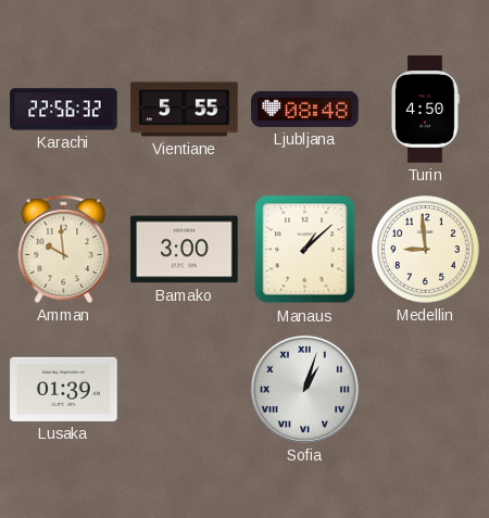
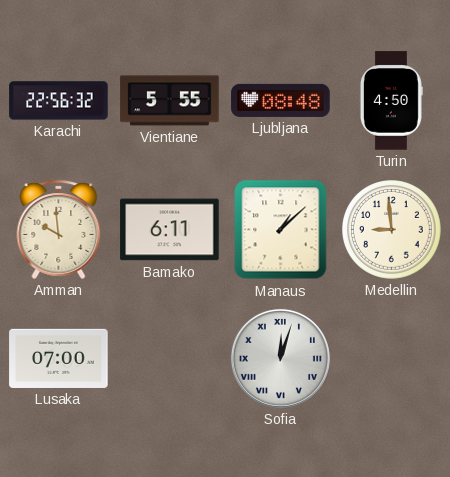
Bamako: 3:00 -> 6:11 (170, 230)
Lusaka: 01:39 -> 07:00 (59, 358)
Sofia: 1:03 -> 12:03 (280, 358)
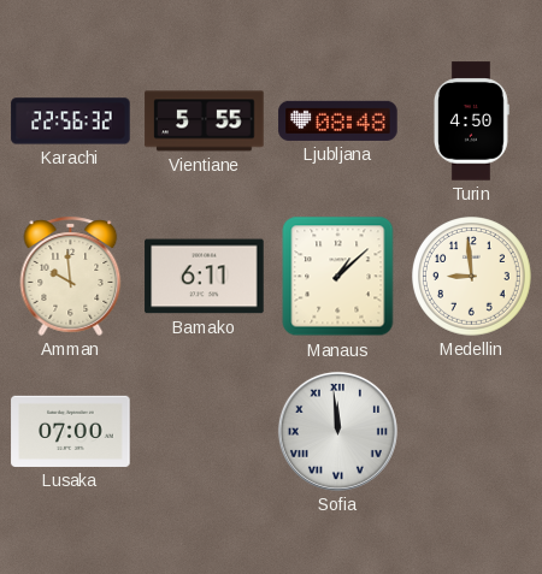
Sofia: 12:03 -> 11:59 (337, 431)
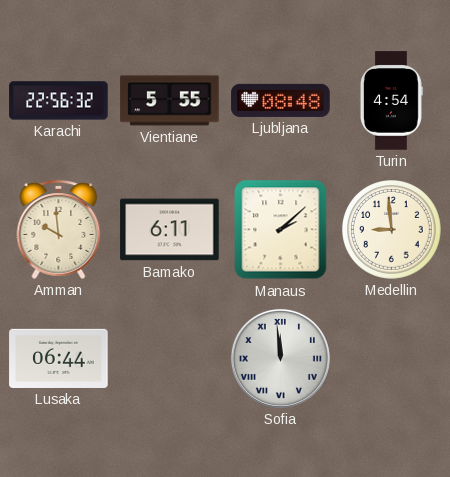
Turin: 4:50 -> 4:54 (391, 101)
Manaus: 1:08 -> 2:08 (281, 230)
Lusaka: 07:00 -> 06:44 (59, 358)
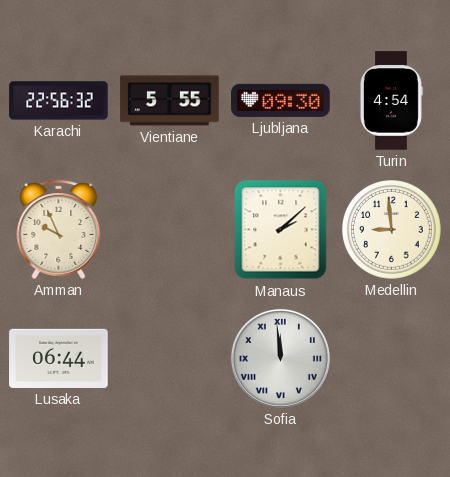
Ljubljana: 08:48 -> 09:30 (281, 100)
Amman: 9:59 -> 9:56 (59, 229)
Bamako: 6:11 -> none (170, 230)
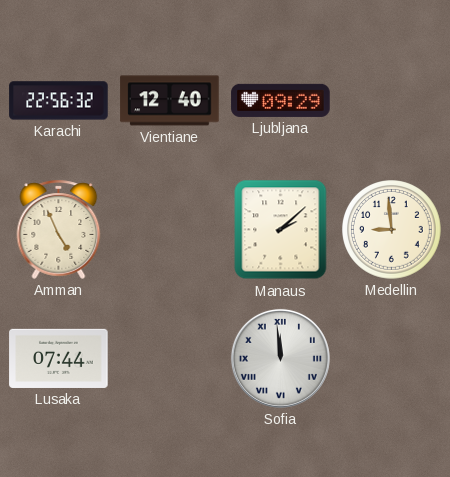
Vientiane: 5:55 -> 12:40 (170, 101)
Ljubljana: 09:30 -> 09:29 (281, 100)
Turin: 4:54 -> none (391, 101)
Amman: 9:56 -> 4:56 (59, 229)
Lusaka: 06:44 -> 07:44 (59, 358)
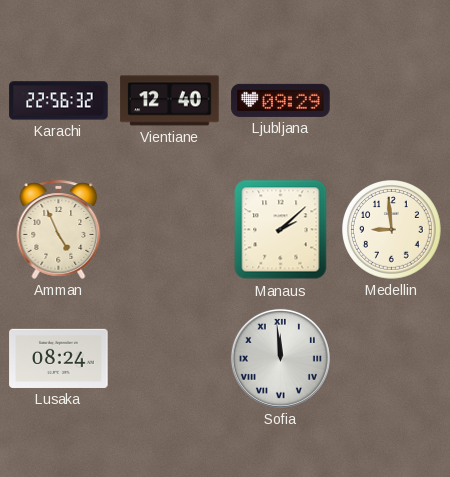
Lusaka: 07:44 -> 08:24 (59, 358)
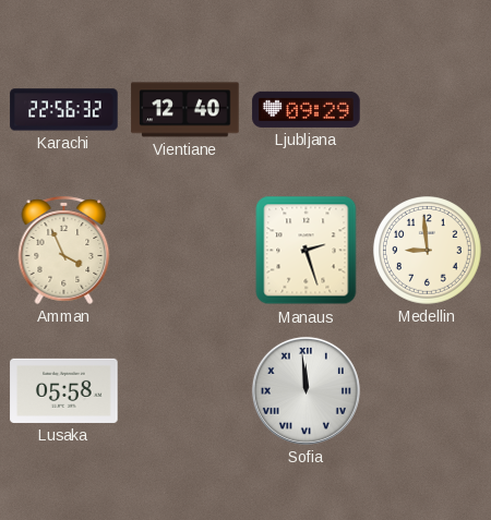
Amman: 4:56 -> 3:56 (64, 250)
Manaus: 2:08 -> 2:27 (307, 251)
Lusaka: 08:24 -> 05:58 (64, 390)
